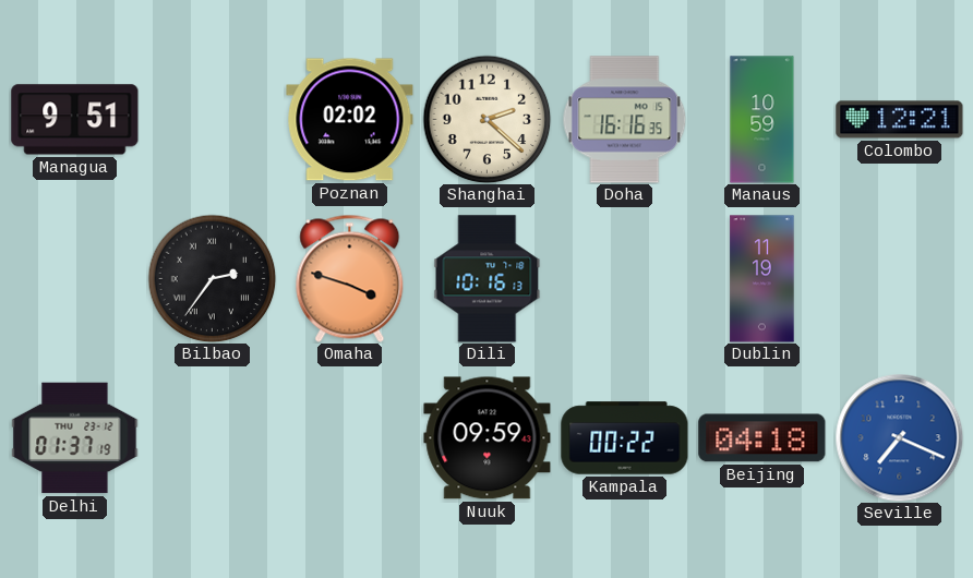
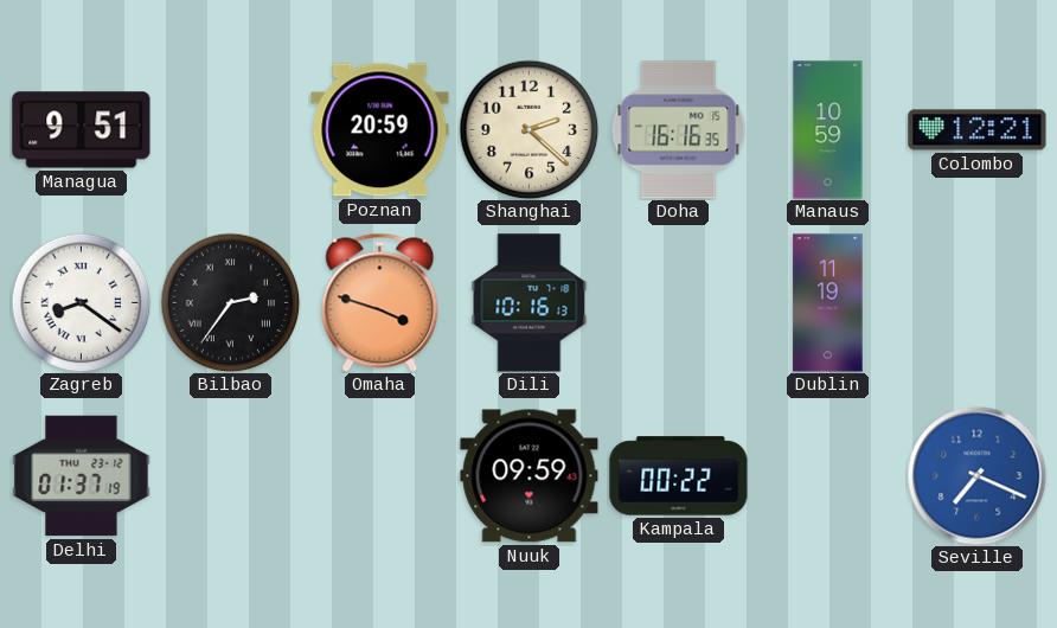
Poznan: 02:02 -> 20:59 (380, 130)
Zagreb: none -> 8:21 (81, 302)
Beijing: 04:18 -> none (762, 438)
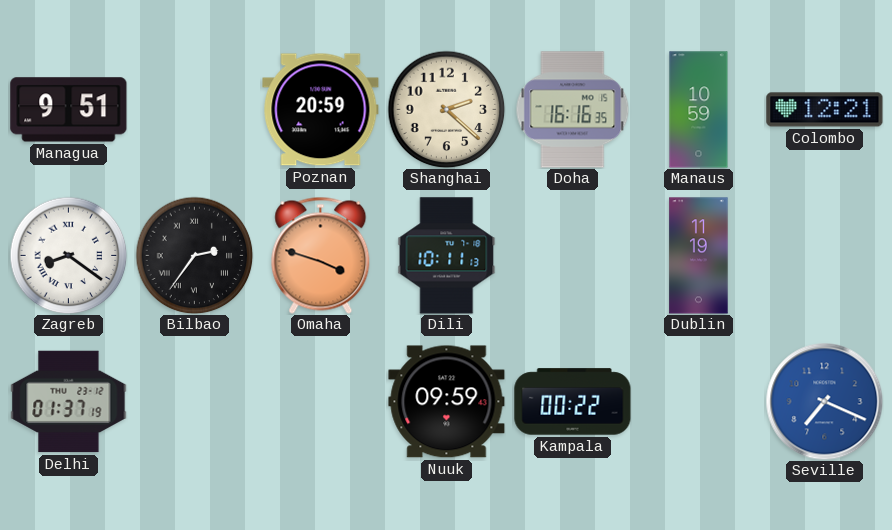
Dili: 10:16 -> 10:11 (447, 256)
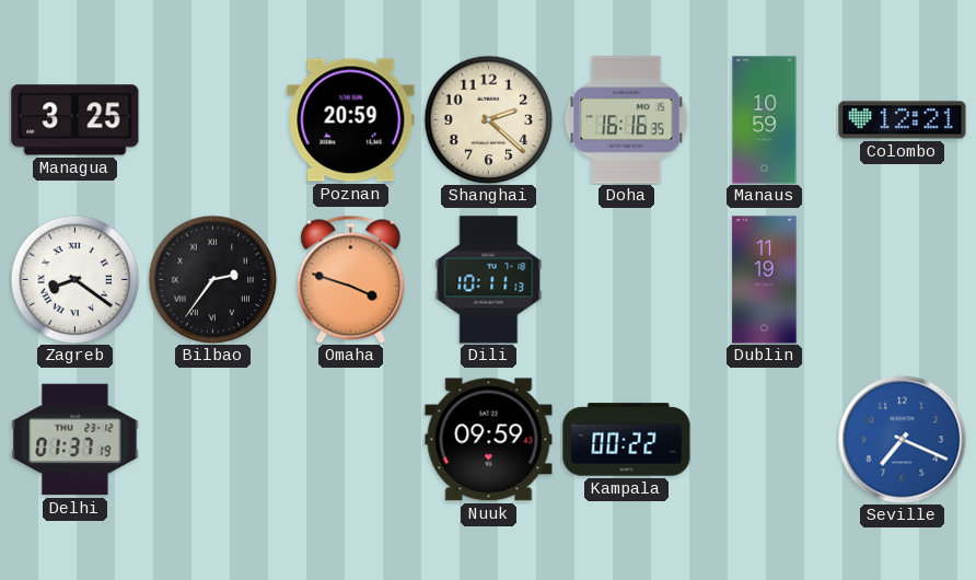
Managua: 9:51 -> 3:25 (75, 120)
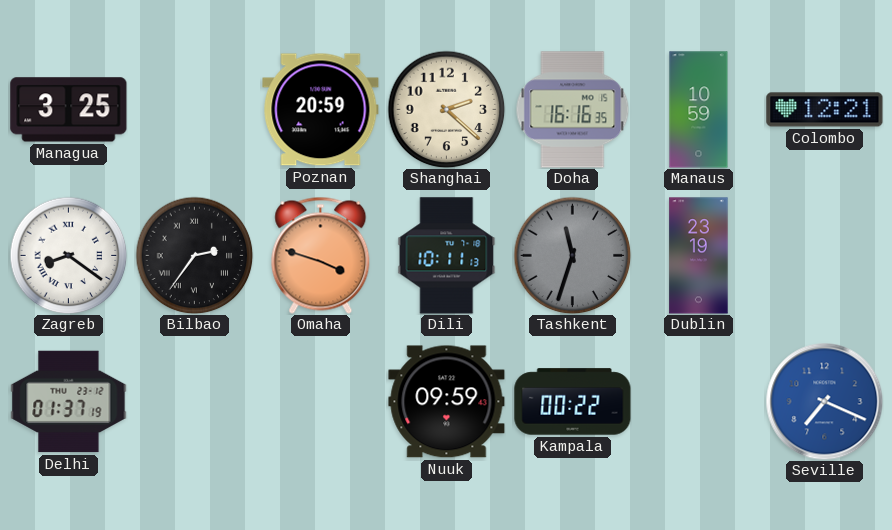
Tashkent: none -> 11:33 (572, 255)
Dublin: 11:19 -> 23:19 (699, 256)
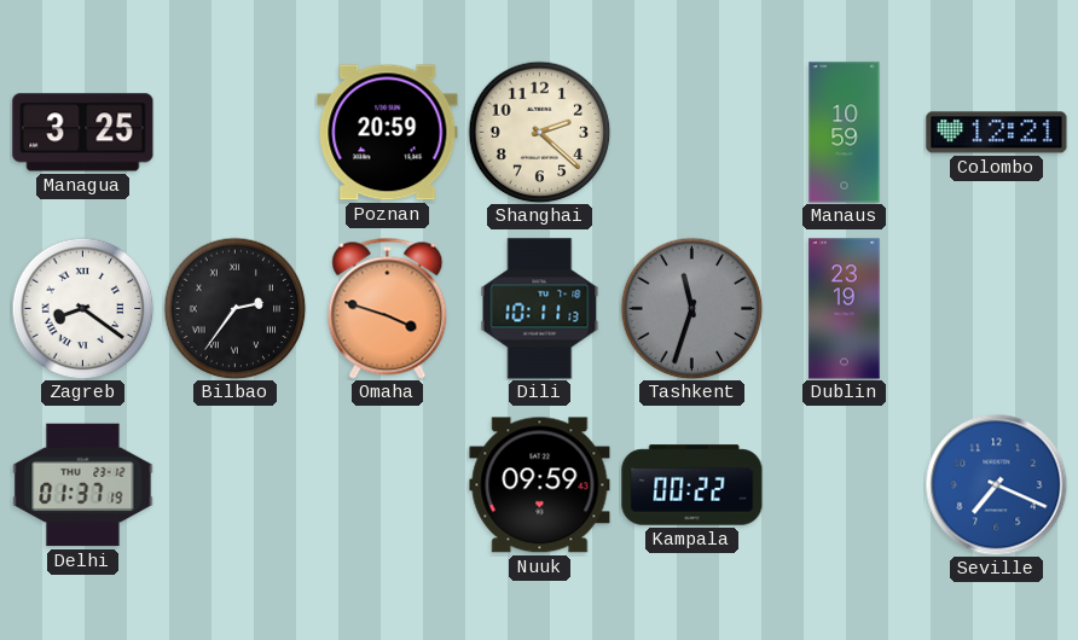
Doha: 16:16 -> none (573, 110)
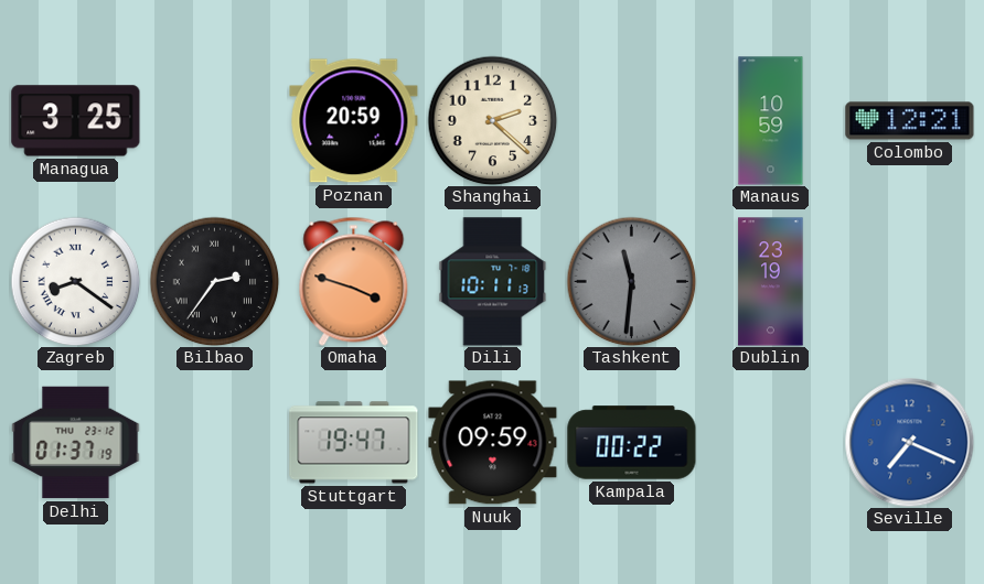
Tashkent: 11:33 -> 11:31 (631, 281)
Stuttgart: none -> 19:47 (354, 443)
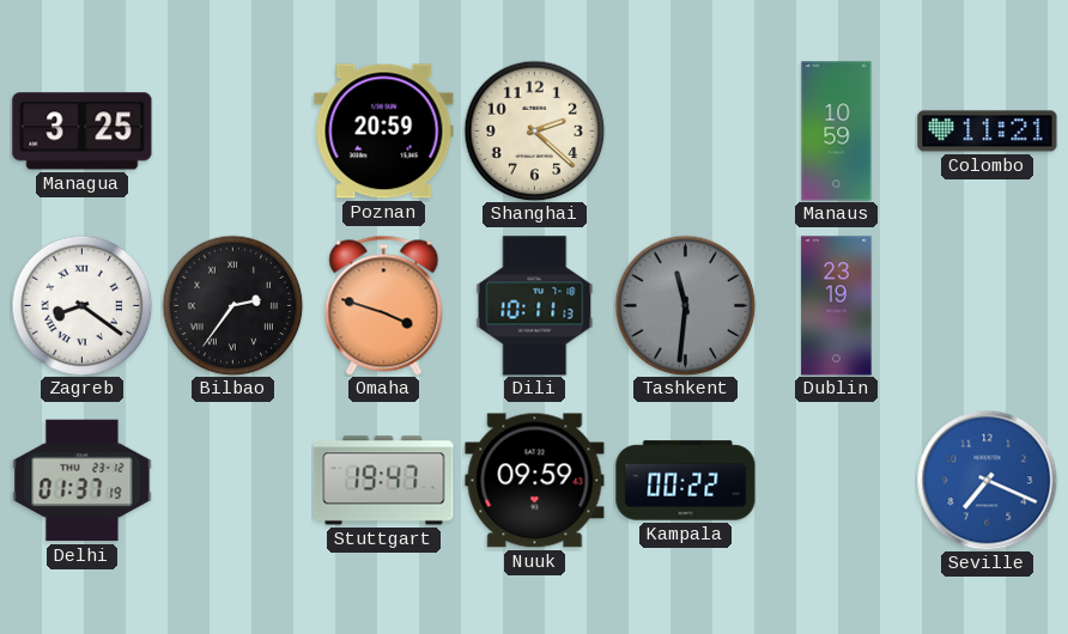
Colombo: 12:21 -> 11:21 (988, 132)
